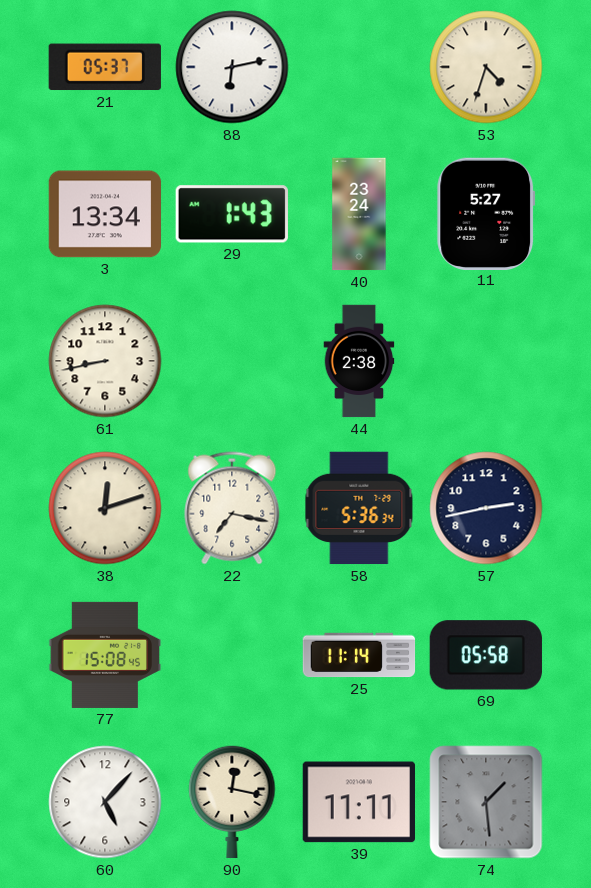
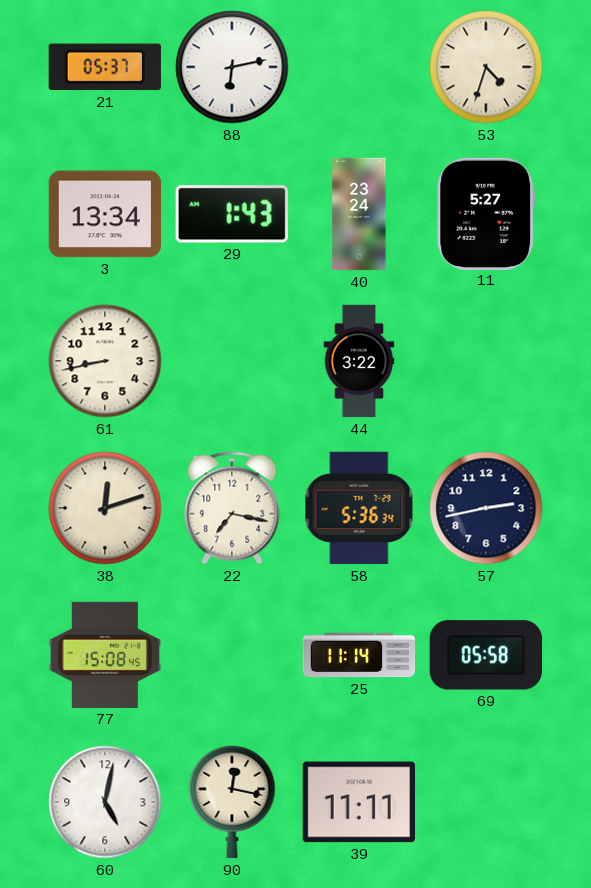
44: 2:38 -> 3:22 (359, 361)
60: 5:07 -> 5:02 (105, 802)
74: 1:29 -> none (486, 802)
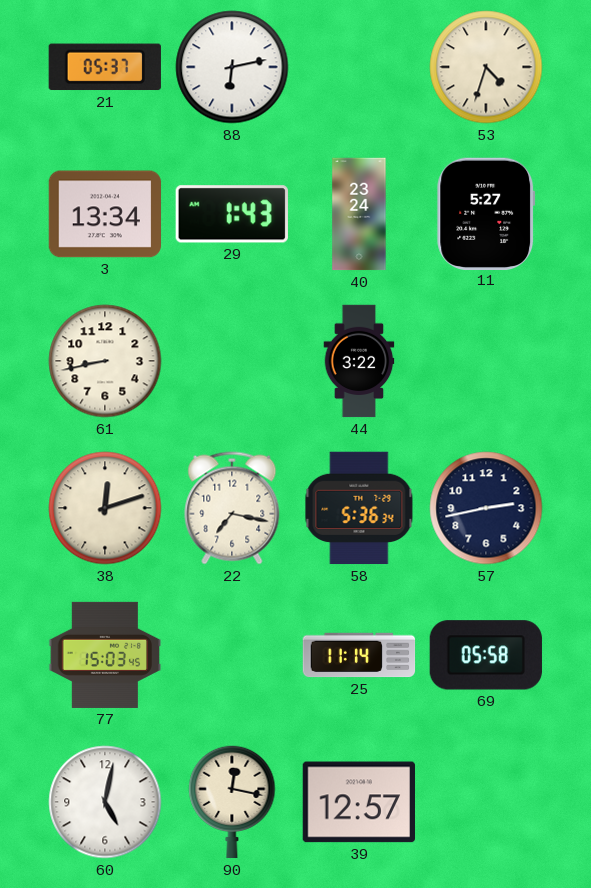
77: 15:08 -> 15:03 (105, 655)
39: 11:11 -> 12:57 (358, 802)
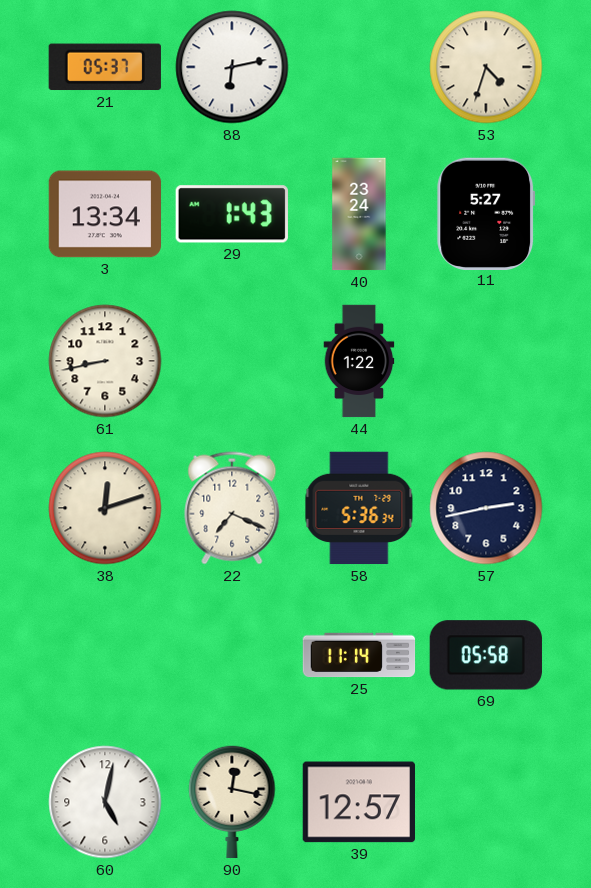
44: 3:22 -> 1:22 (359, 361)
22: 7:17 -> 7:19 (232, 508)
77: 15:03 -> none (105, 655)
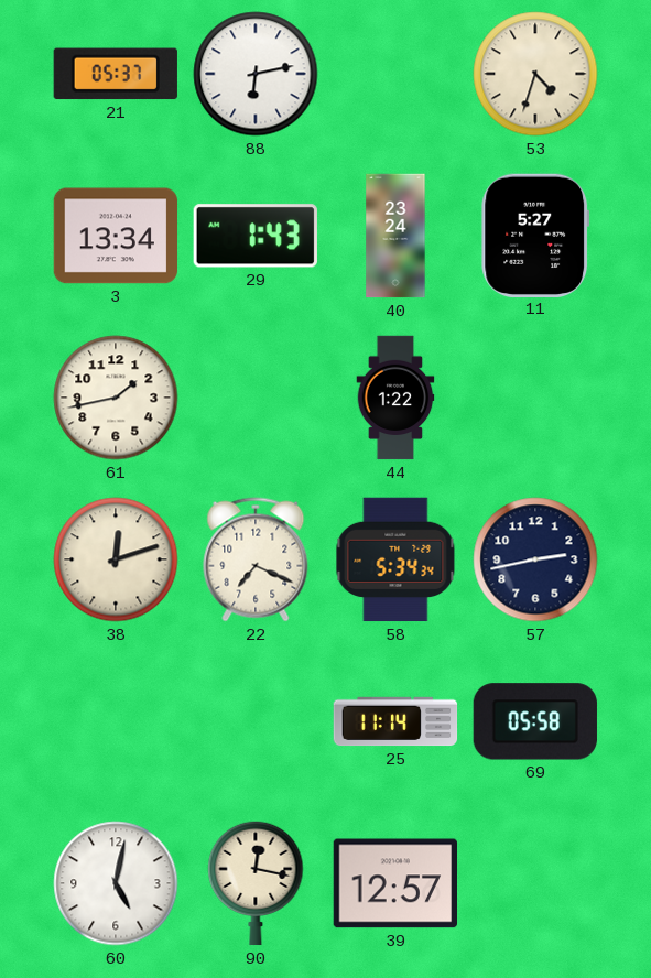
61: 8:43 -> 1:43 (116, 398)
58: 5:36 -> 5:34 (395, 559)
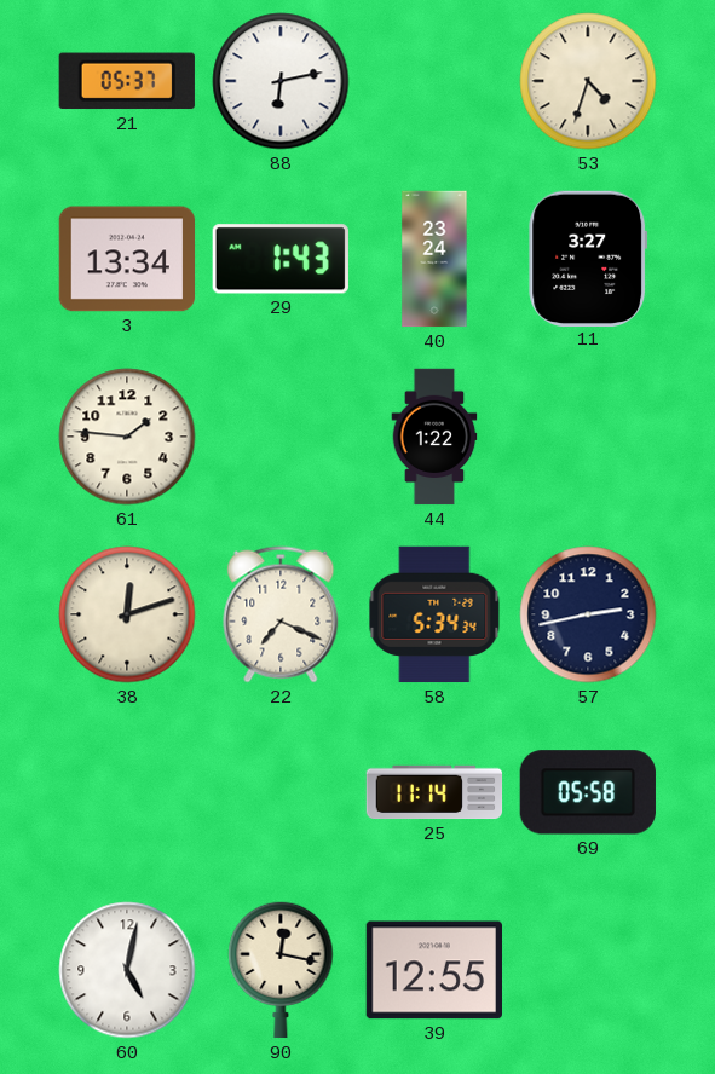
11: 5:27 -> 3:27 (588, 258)
61: 1:43 -> 1:46 (127, 437)
39: 12:57 -> 12:55 (433, 970)
